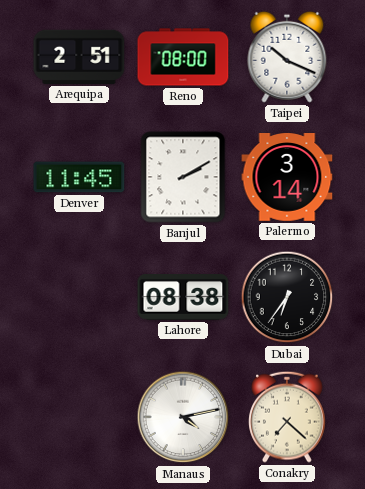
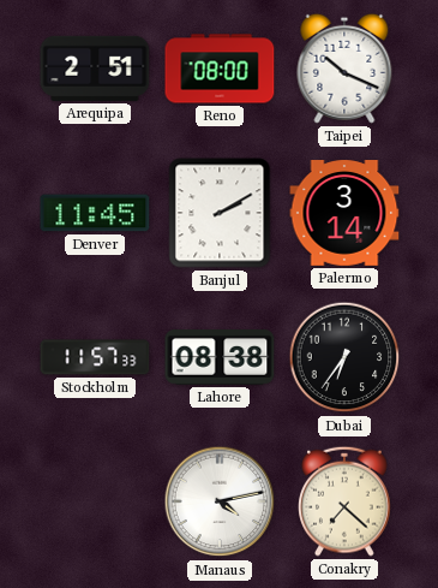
Stockholm: none -> 11:57 (95, 357)
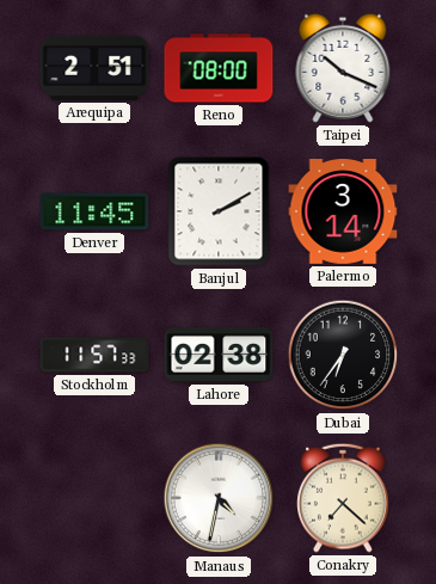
Lahore: 08:38 -> 02:38 (219, 356)
Manaus: 4:13 -> 4:32 (219, 498)
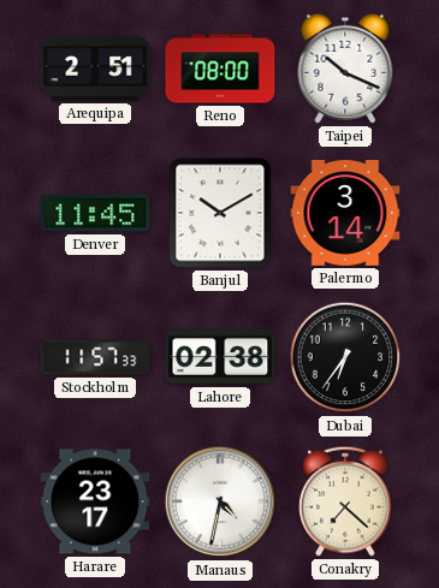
Banjul: 2:10 -> 10:10 (220, 213)
Harare: none -> 23:17 (95, 501)
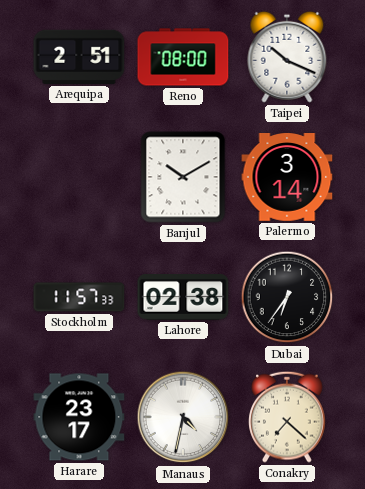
Denver: 11:45 -> none (95, 213)
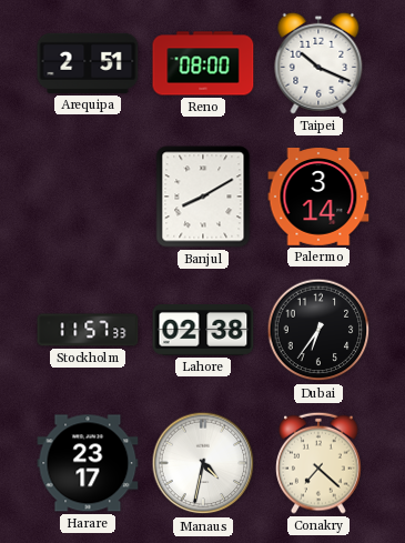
Banjul: 10:10 -> 8:10 (203, 197)
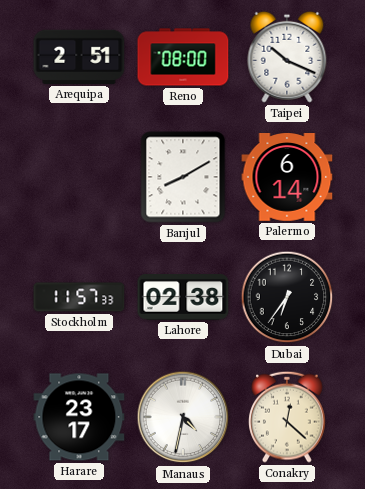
Palermo: 3:14 -> 6:14 (287, 178)
Conakry: 7:22 -> 12:22 (287, 417)
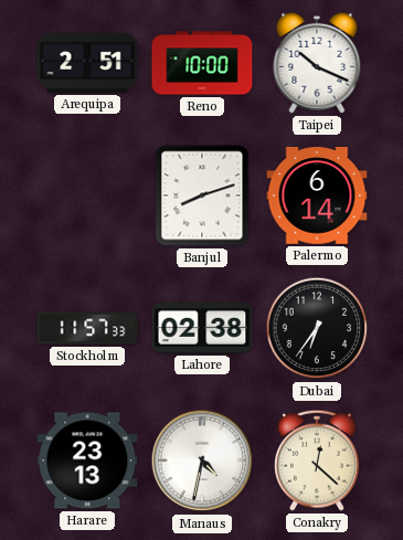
Reno: 08:00 -> 10:00 (202, 63)
Banjul: 8:10 -> 8:12 (202, 195)
Harare: 23:17 -> 23:13 (87, 460)
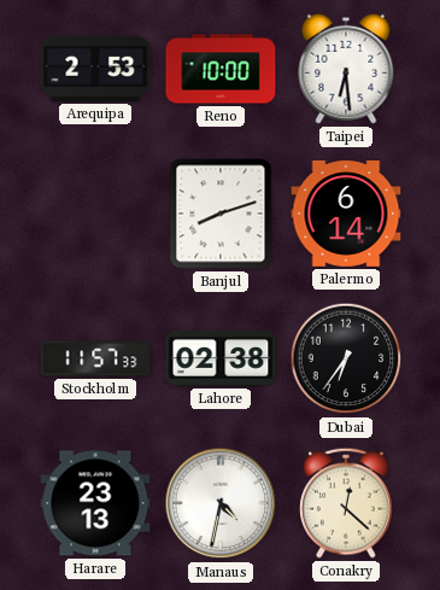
Arequipa: 2:51 -> 2:53 (95, 69)
Taipei: 10:19 -> 6:29 (346, 69)
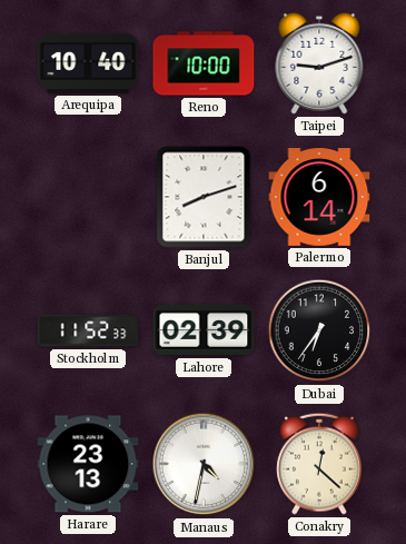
Arequipa: 2:53 -> 10:40 (88, 63)
Taipei: 6:29 -> 9:12 (319, 63)
Stockholm: 11:57 -> 11:52 (88, 330)
Lahore: 02:38 -> 02:39 (204, 332)
